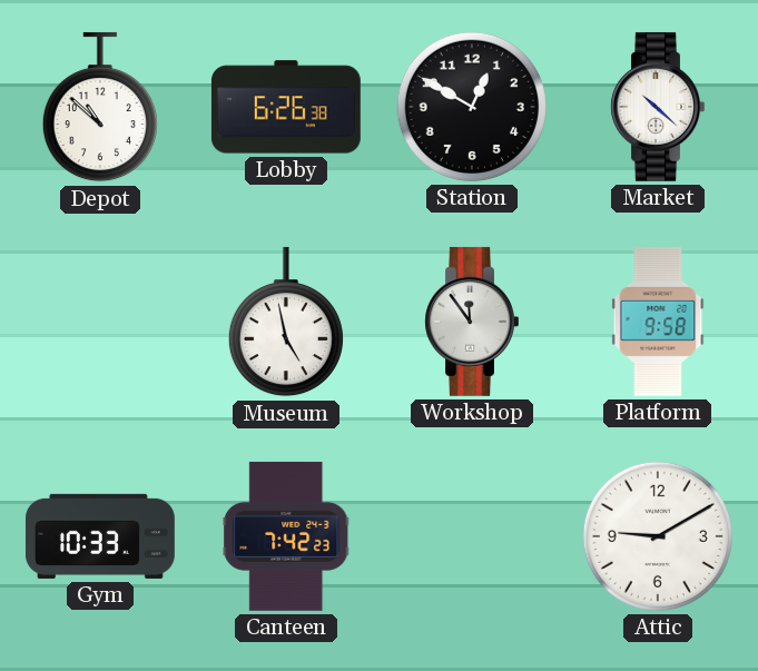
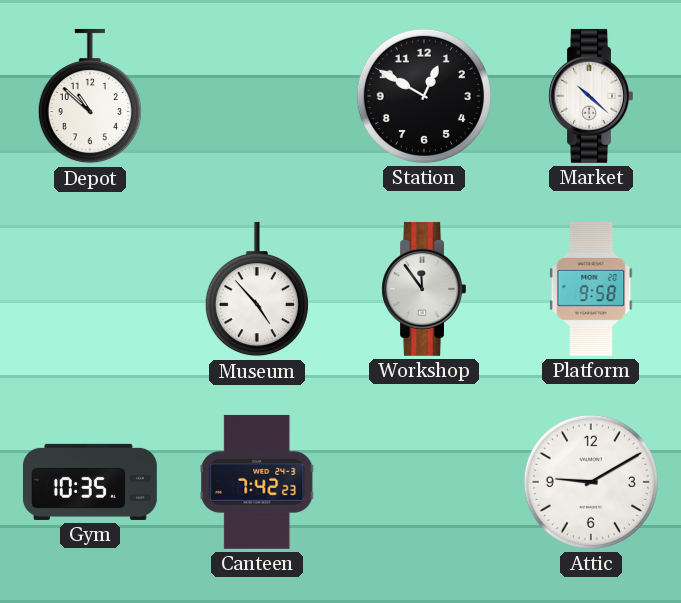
Lobby: 6:26 -> none (286, 107)
Museum: 4:58 -> 4:53 (257, 289)
Gym: 10:33 -> 10:35 (90, 482)
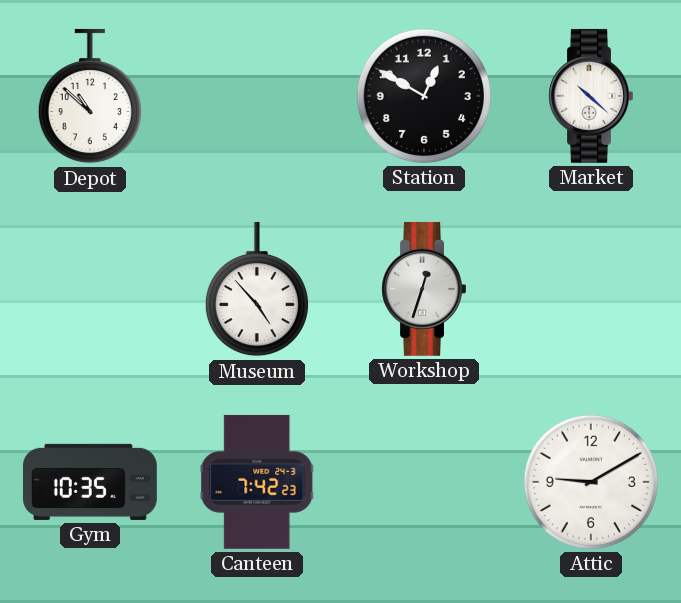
Workshop: 11:54 -> 12:33 (423, 289)
Platform: 9:58 -> none (591, 289)
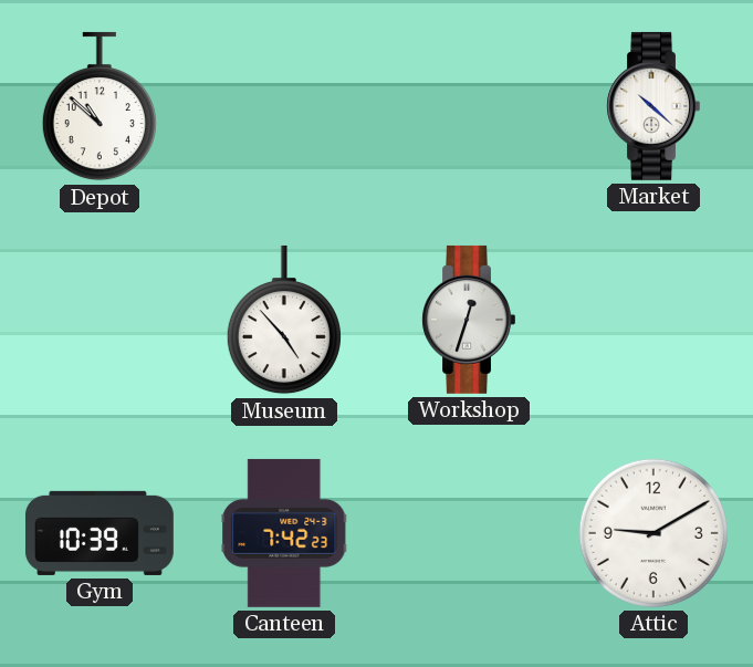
Station: 12:50 -> none (424, 96)
Gym: 10:35 -> 10:39 (100, 533)
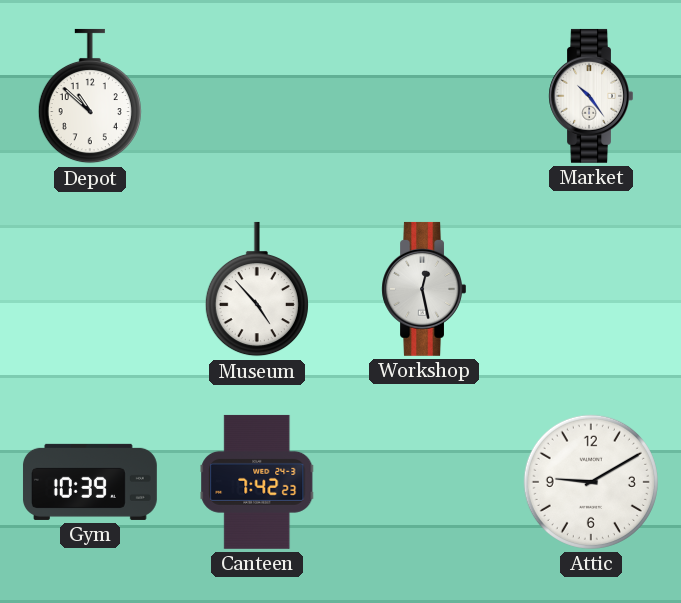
Market: 10:22 -> 10:24 (590, 96)
Workshop: 12:33 -> 12:28 (423, 289)
